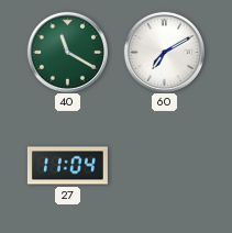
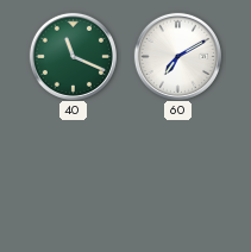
40: 11:20 -> 11:19 (73, 56)
27: 11:04 -> none (67, 166)
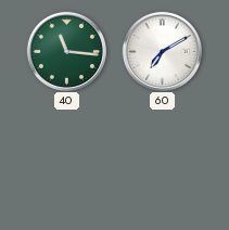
40: 11:19 -> 11:16 (66, 51)
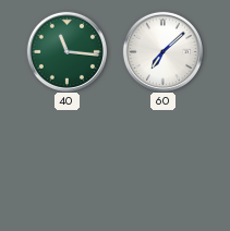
60: 7:10 -> 7:08 (162, 51)
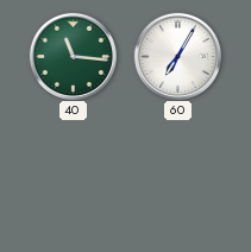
60: 7:08 -> 7:05 (177, 56)
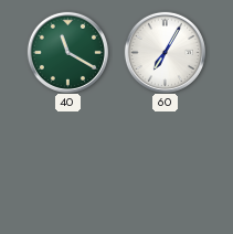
40: 11:16 -> 11:20 (67, 52)
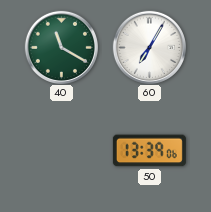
50: none -> 13:39 (149, 151)
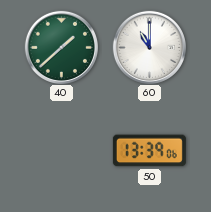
40: 11:20 -> 1:38 (61, 47)
60: 7:05 -> 11:00 (149, 47)
